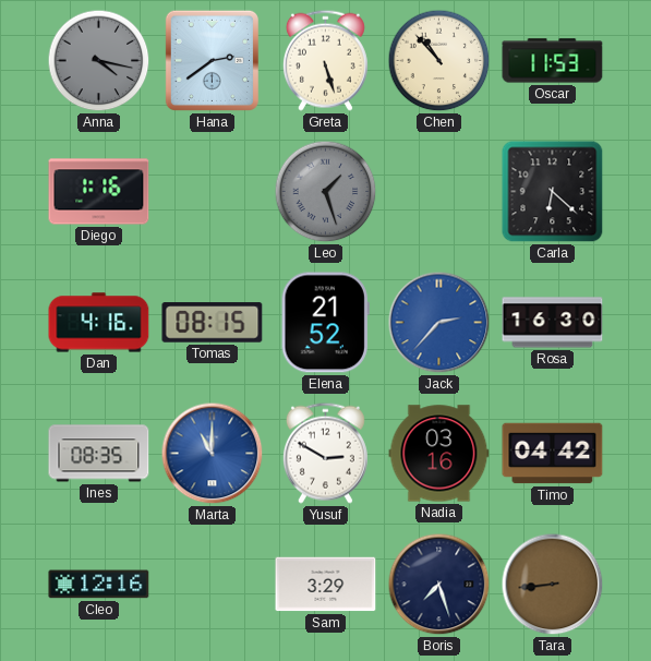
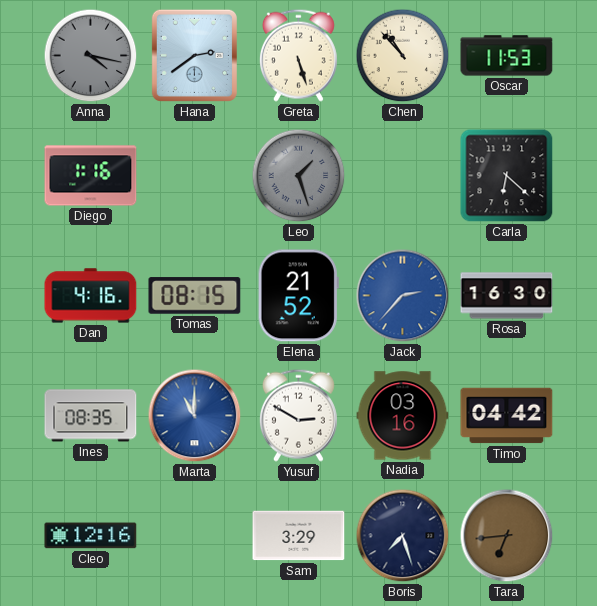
Tara: 8:44 -> 6:44 (507, 536)
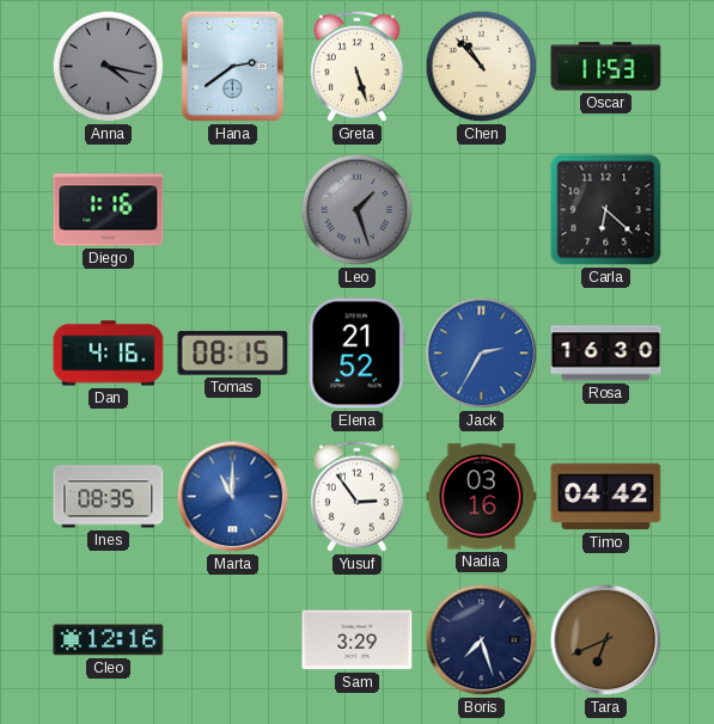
Jack: 2:37 -> 2:35 (482, 354)
Yusuf: 2:50 -> 2:54 (356, 496)
Tara: 6:44 -> 6:41 (606, 640)
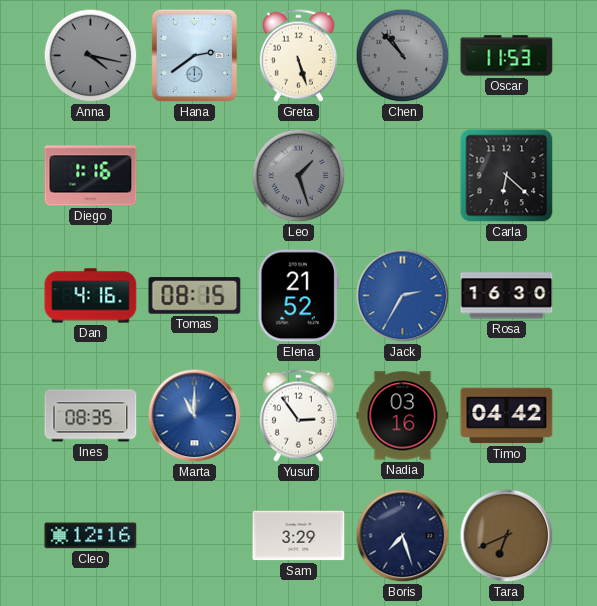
Chen dial: cream -> grey (403, 56)
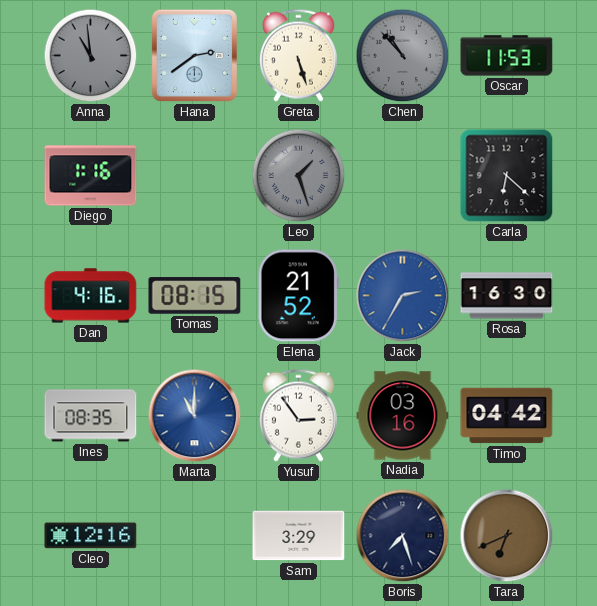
Anna: 4:17 -> 10:59 (91, 56)
